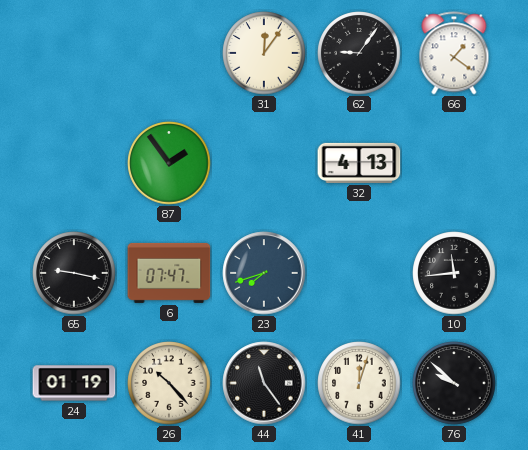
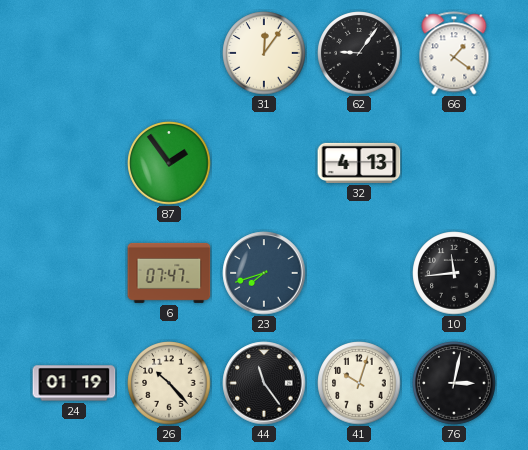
65: 9:17 -> none (74, 273)
41: 12:03 -> 10:03 (359, 383)
76: 9:52 -> 3:02 (454, 383)
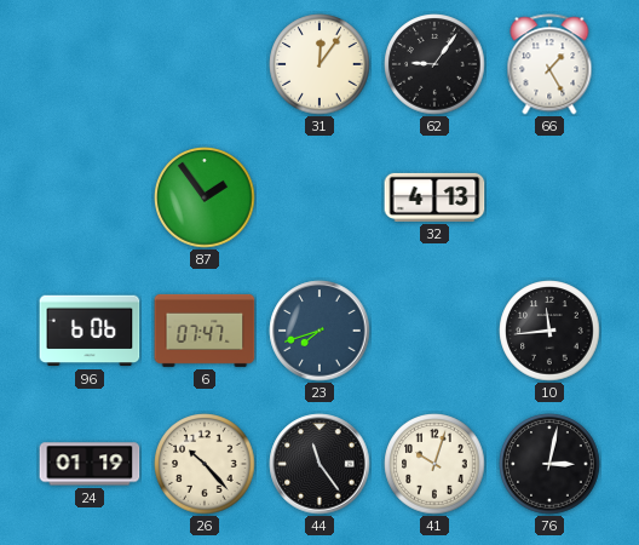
66: 1:21 -> 1:25 (549, 64)
96: none -> 6:06 (90, 331)
